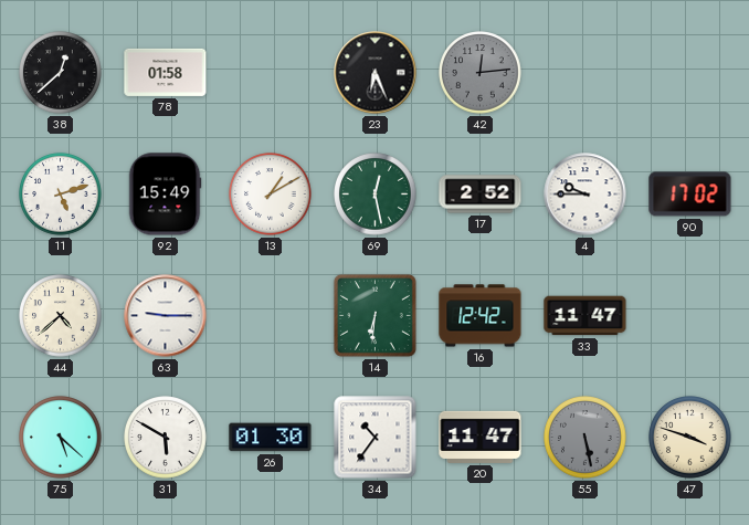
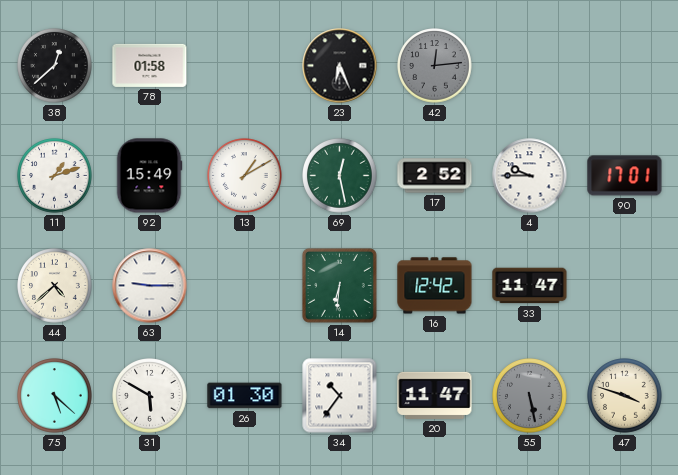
11: 5:12 -> 1:12 (55, 176)
90: 17:02 -> 17:01 (625, 176)
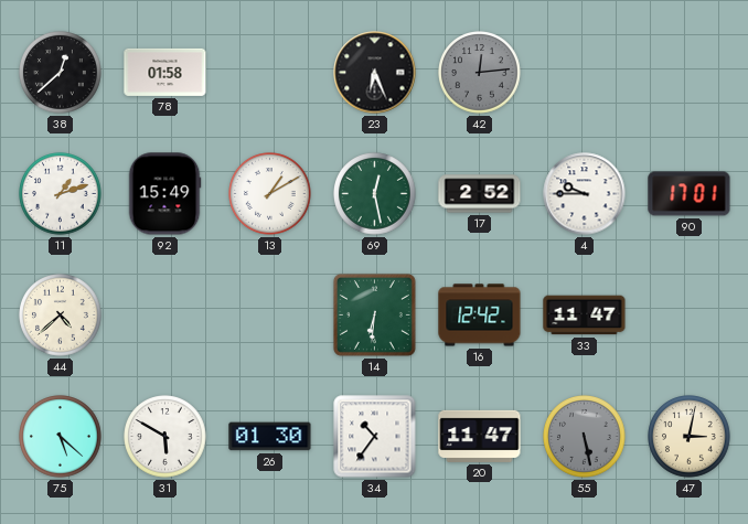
63: 9:15 -> none (150, 286)
47: 3:48 -> 3:02 (690, 437)
